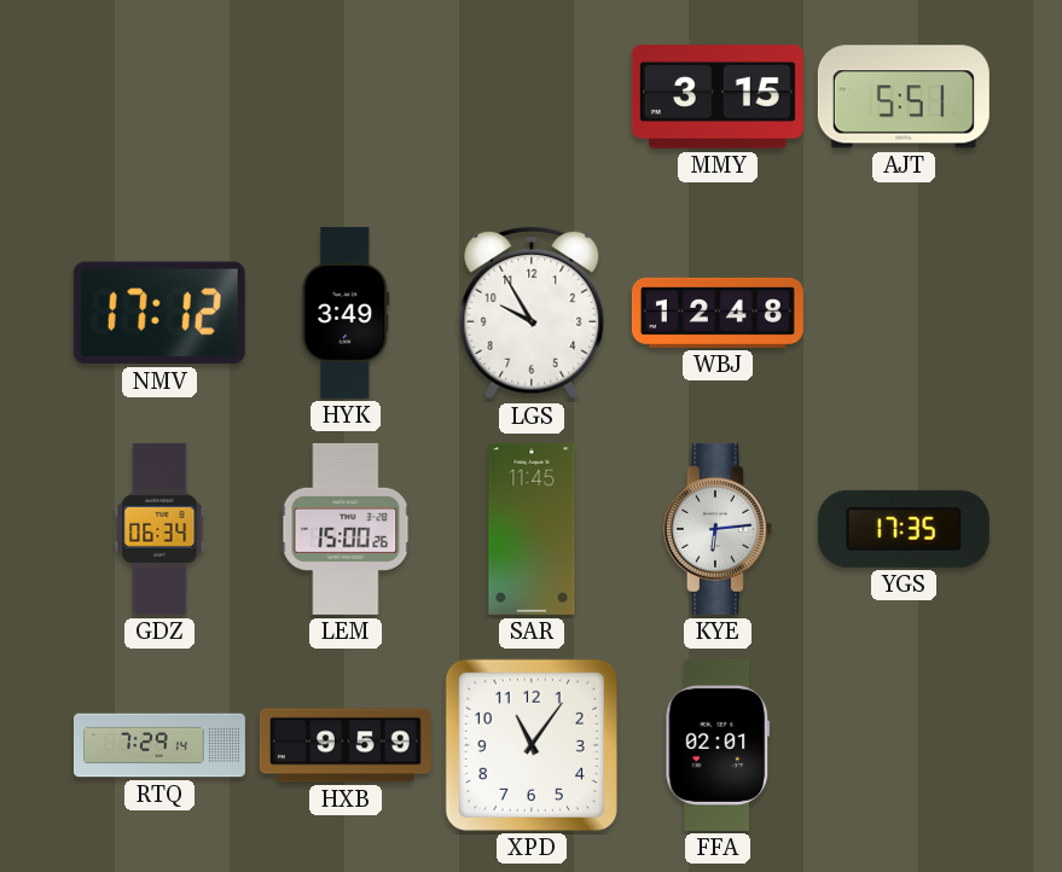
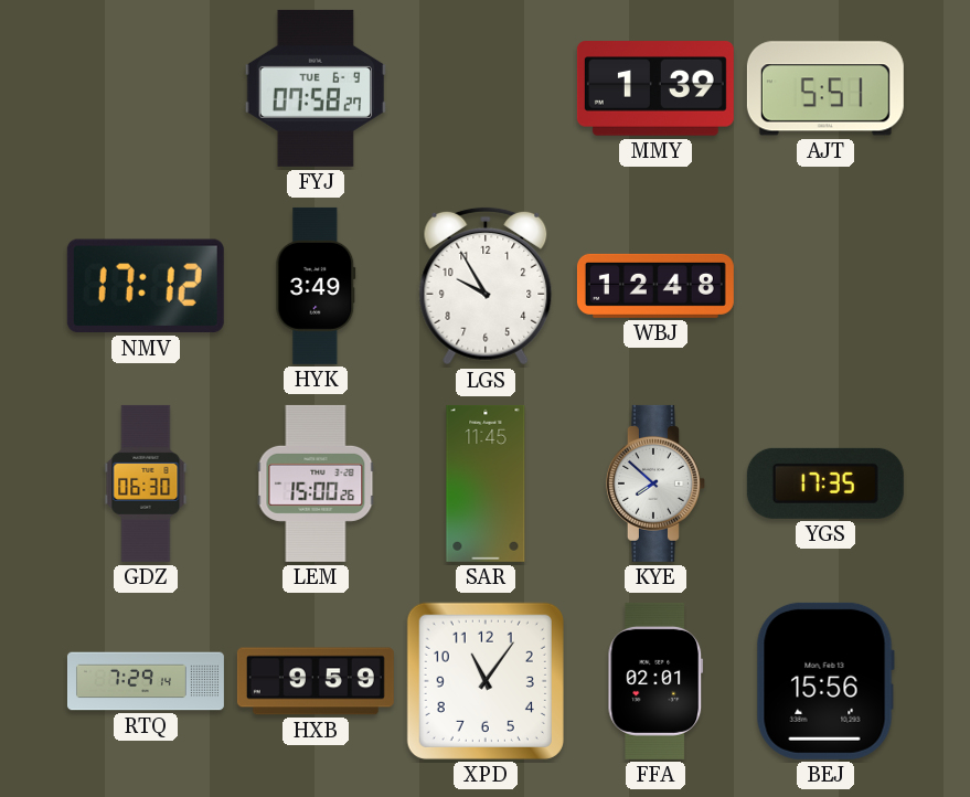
FYJ: none -> 07:58 (315, 88)
MMY: 3:15 -> 1:39 (655, 89)
GDZ: 06:34 -> 06:30 (146, 483)
KYE: 6:14 -> 7:52 (655, 483)
BEJ: none -> 15:56 (825, 681)
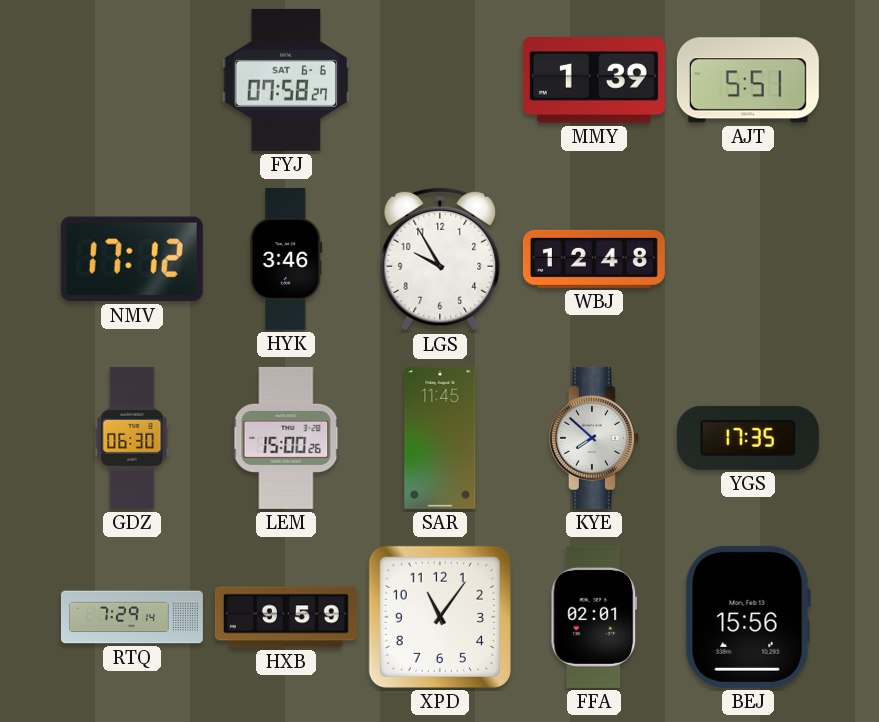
FYJ date: TUE 6-9 -> SAT 6-6 (285, 80)
HYK: 3:49 -> 3:46 (286, 259)
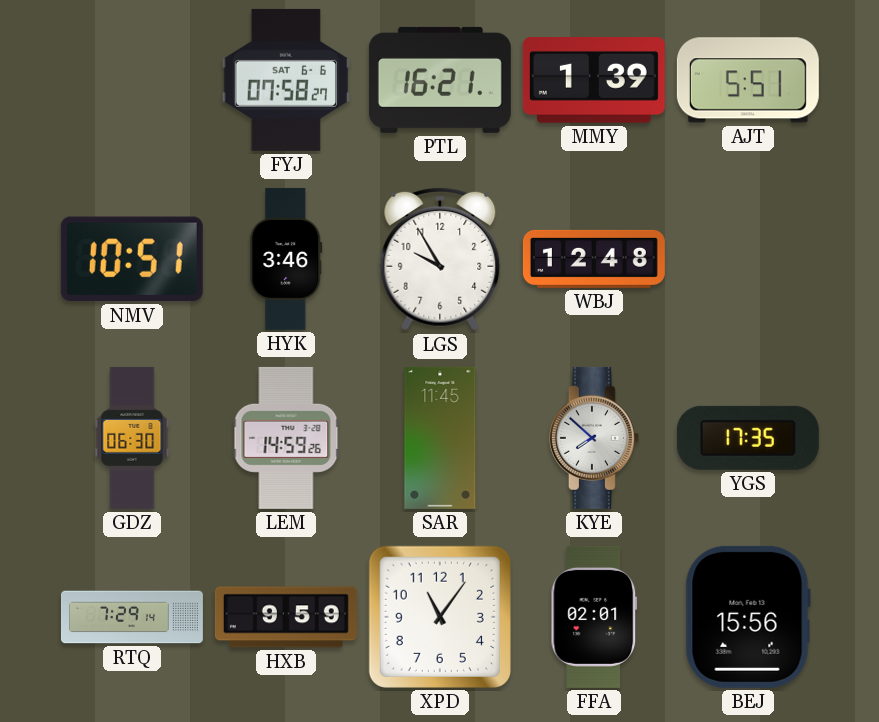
PTL: none -> 16:21 (440, 80)
NMV: 17:12 -> 10:51 (132, 259)
LEM: 15:00 -> 14:59 (286, 438)
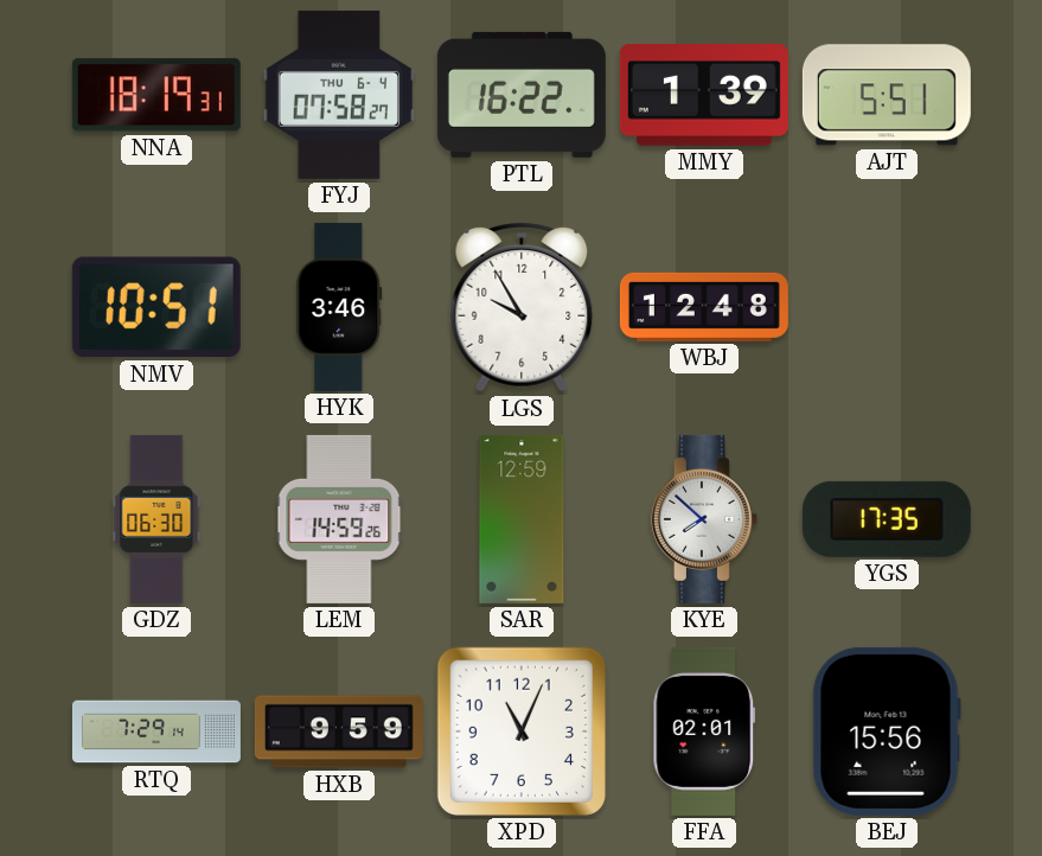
NNA: none -> 18:19 (156, 95)
FYJ date: SAT 6-6 -> THU 6-4 (338, 95)
PTL: 16:21 -> 16:22 (522, 95)
SAR: 11:45 -> 12:59 (522, 519)
XPD: 11:06 -> 11:04 (522, 732)
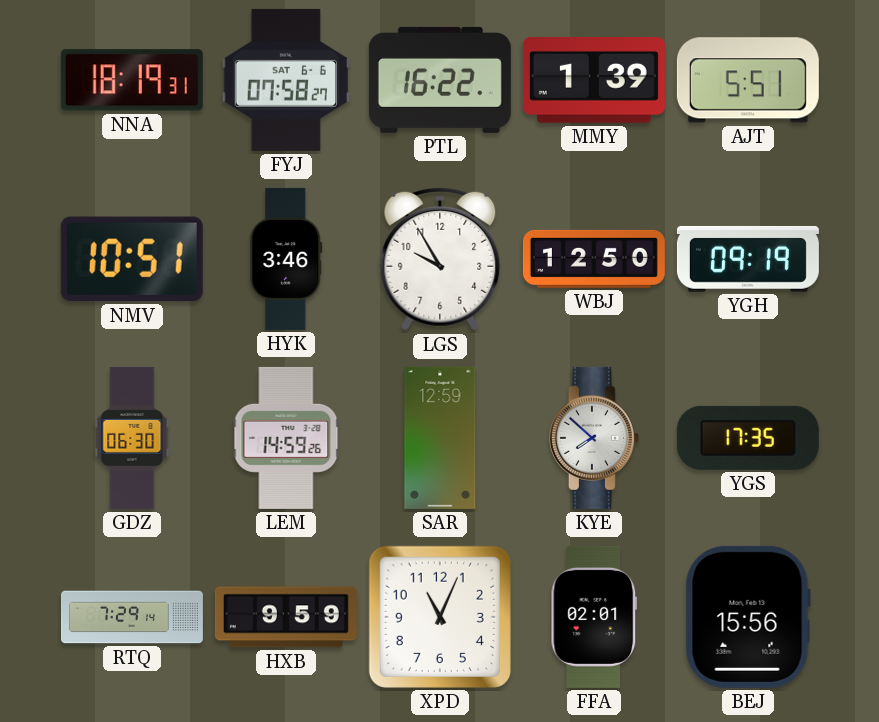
FYJ date: THU 6-4 -> SAT 6-6 (285, 80)
WBJ: 12:48 -> 12:50 (594, 259)
YGH: none -> 09:19 (748, 259)
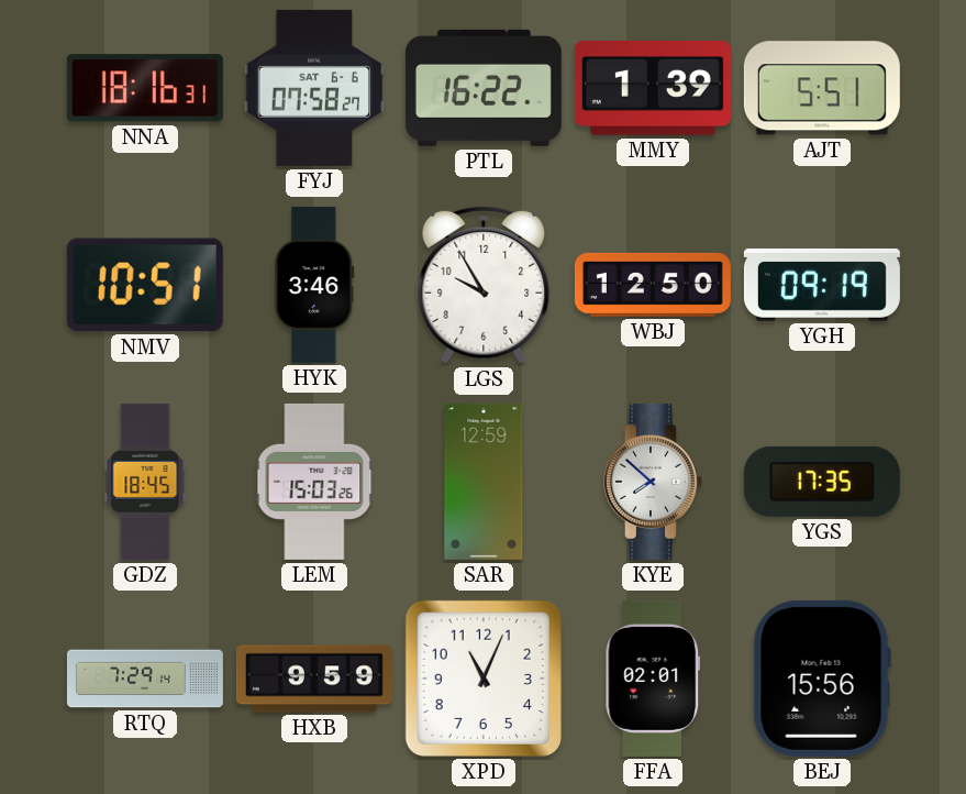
NNA: 18:19 -> 18:16 (145, 88)
GDZ: 06:30 -> 18:45 (145, 482)
LEM: 14:59 -> 15:03 (314, 482)
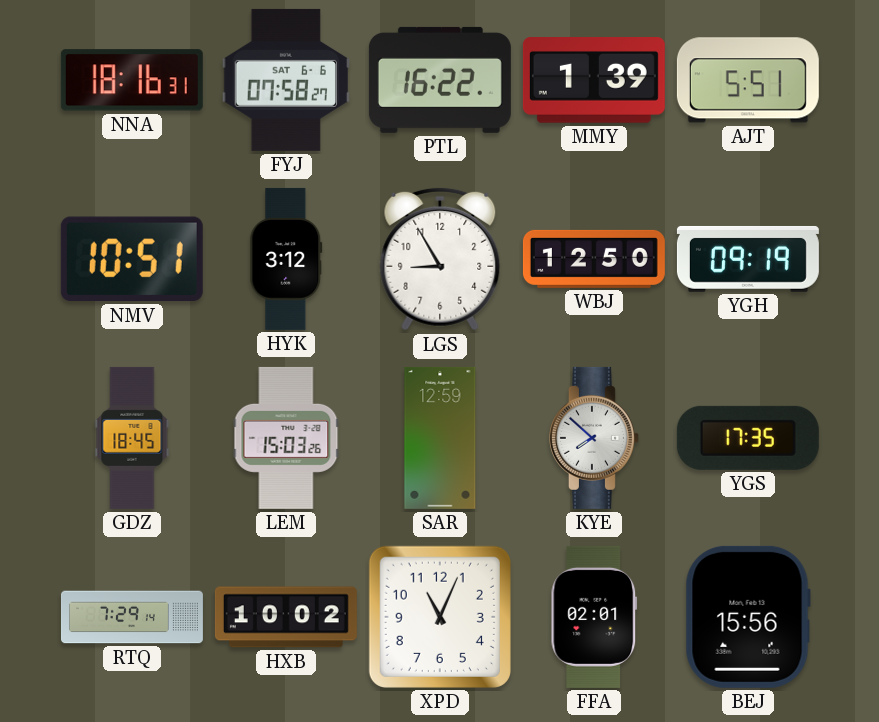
HYK: 3:46 -> 3:12 (286, 259)
LGS: 9:55 -> 8:55 (440, 259)
HXB: 9:59 -> 10:02 (286, 617)
